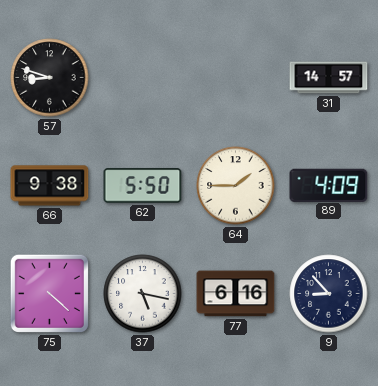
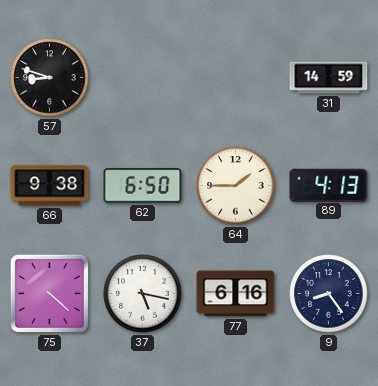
31: 14:57 -> 14:59 (329, 78)
62: 5:50 -> 6:50 (143, 186)
89: 4:09 -> 4:13 (329, 185)
9: 8:53 -> 8:24 (329, 294)
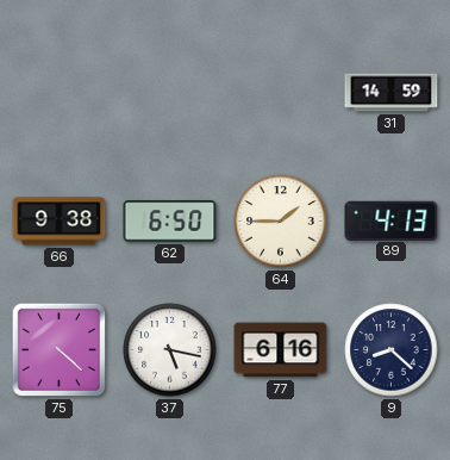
57: 8:48 -> none (50, 78)
9: 8:24 -> 8:22 (392, 350)
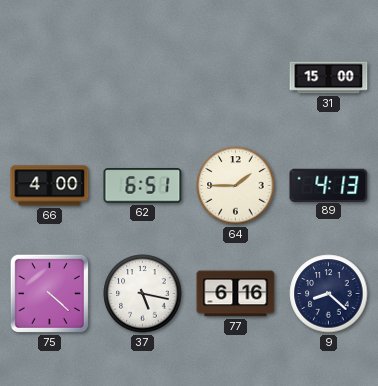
31: 14:59 -> 15:00 (329, 78)
66: 9:38 -> 4:00 (50, 186)
62: 6:50 -> 6:51 (143, 186)
